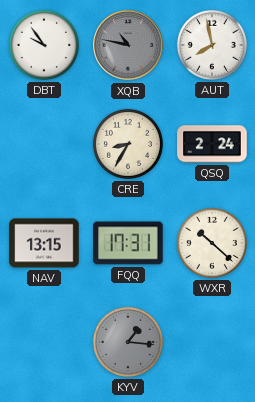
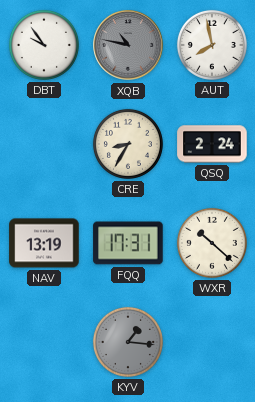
NAV: 13:15 -> 13:19 (44, 243)
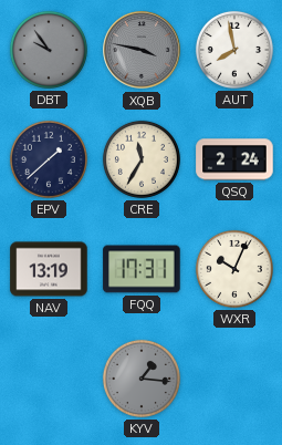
DBT dial: white -> grey (49, 50)
XQB: 10:47 -> 3:47 (142, 50)
EPV: none -> 1:38 (49, 159)
CRE: 8:35 -> 11:35 (142, 159)
WXR: 10:22 -> 10:04 (234, 269)
